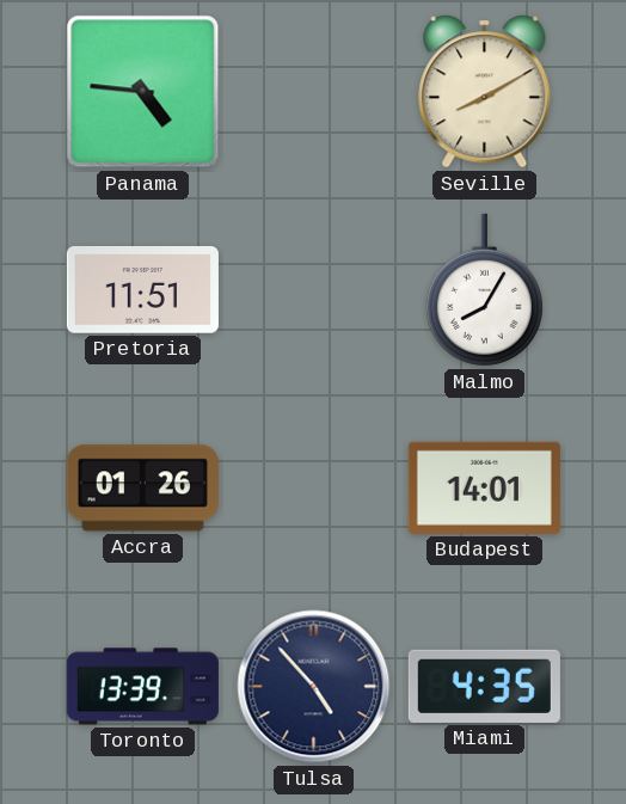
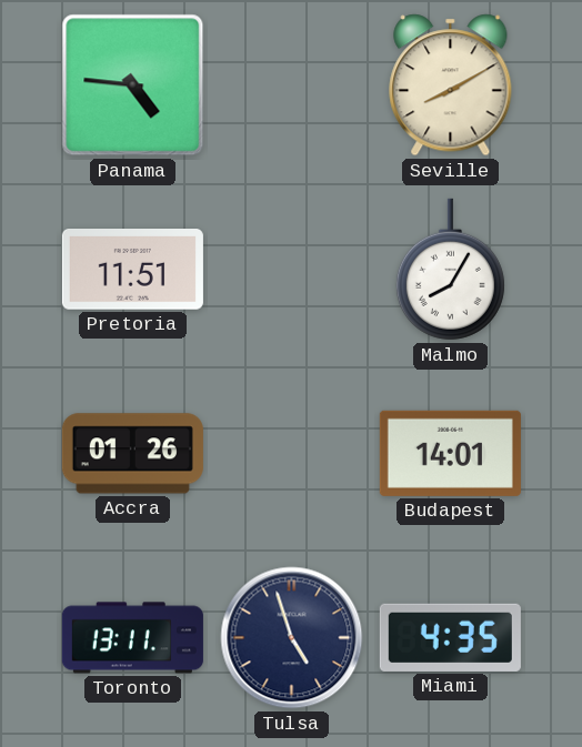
Toronto: 13:39 -> 13:11 (132, 638)
Tulsa: 4:53 -> 4:57 (292, 638)
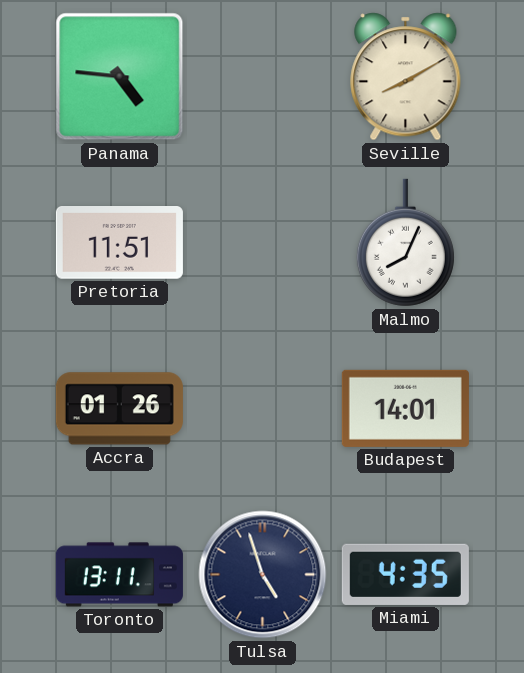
Malmo: 8:05 -> 8:04 (405, 243)
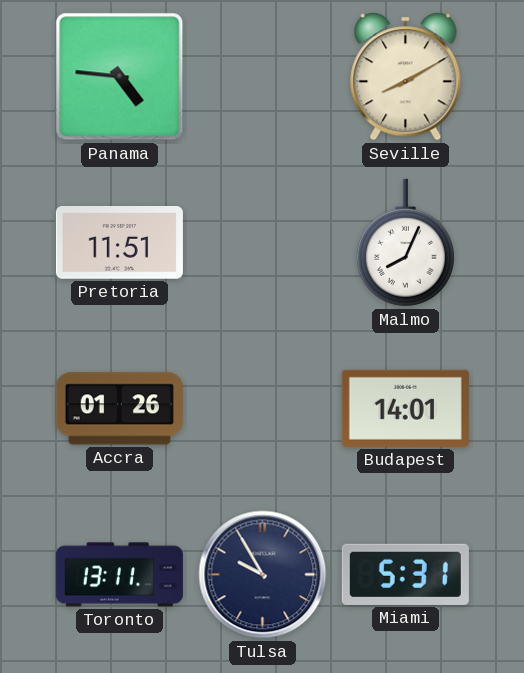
Tulsa: 4:57 -> 9:55 (263, 575)
Miami: 4:35 -> 5:31 (405, 574)
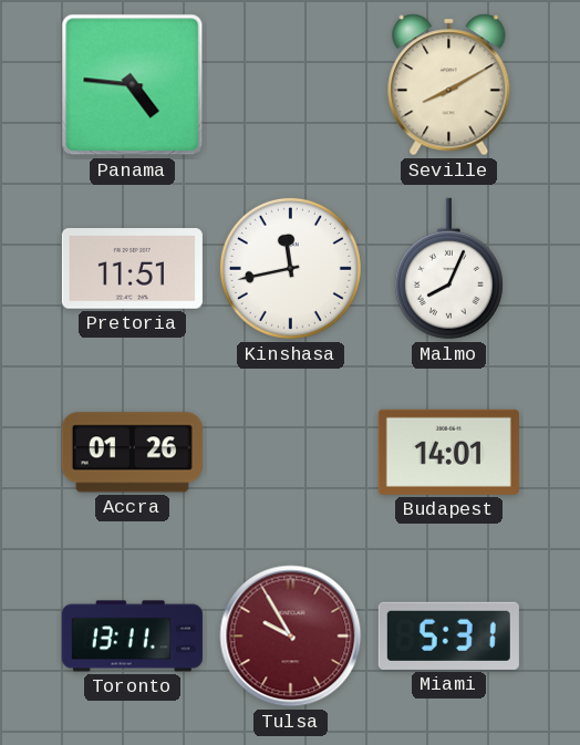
Kinshasa: none -> 11:43 (290, 268)
Tulsa dial: navy -> burgundy (291, 637)
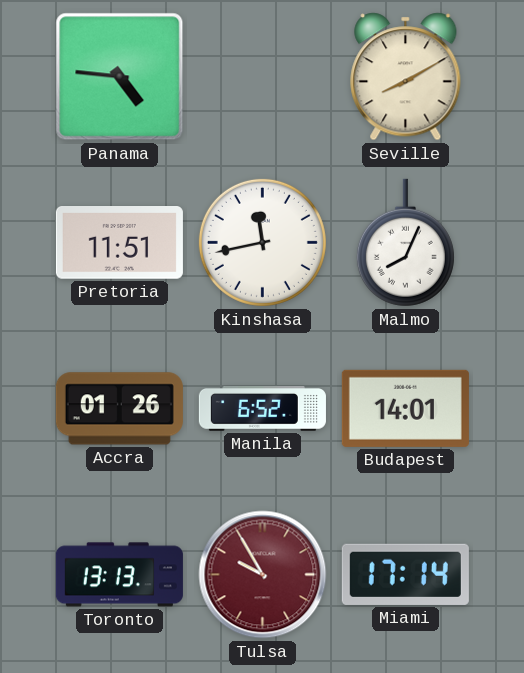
Manila: none -> 6:52 (262, 409)
Toronto: 13:11 -> 13:13 (119, 575)
Miami: 5:31 -> 17:14 (405, 574)
